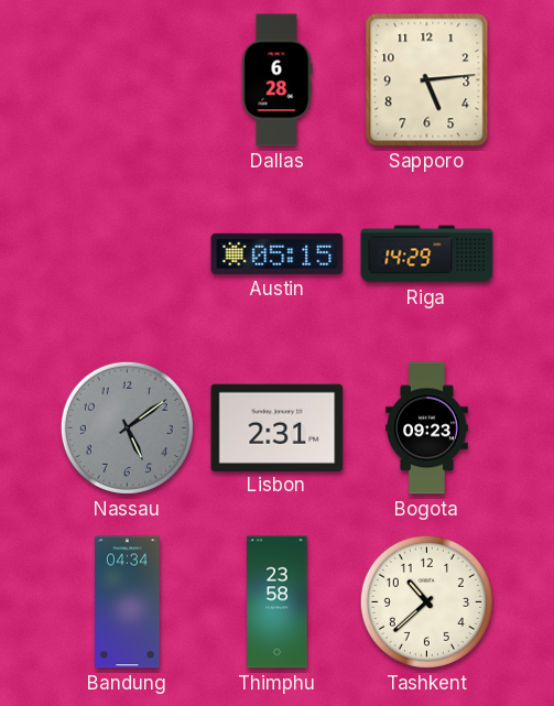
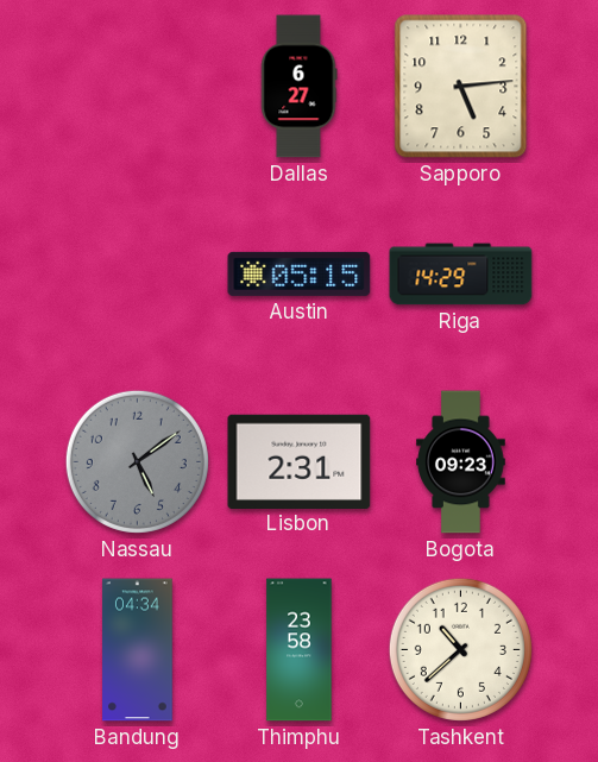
Dallas: 6:28 -> 6:27 (298, 87)
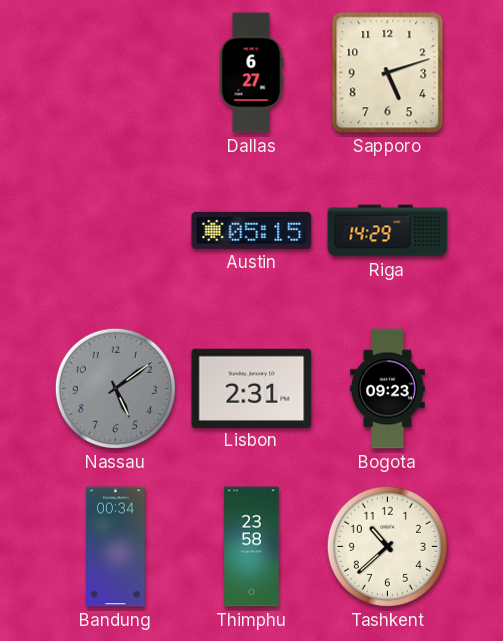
Sapporo: 5:14 -> 5:12 (388, 73)
Bandung: 04:34 -> 00:34 (116, 547)
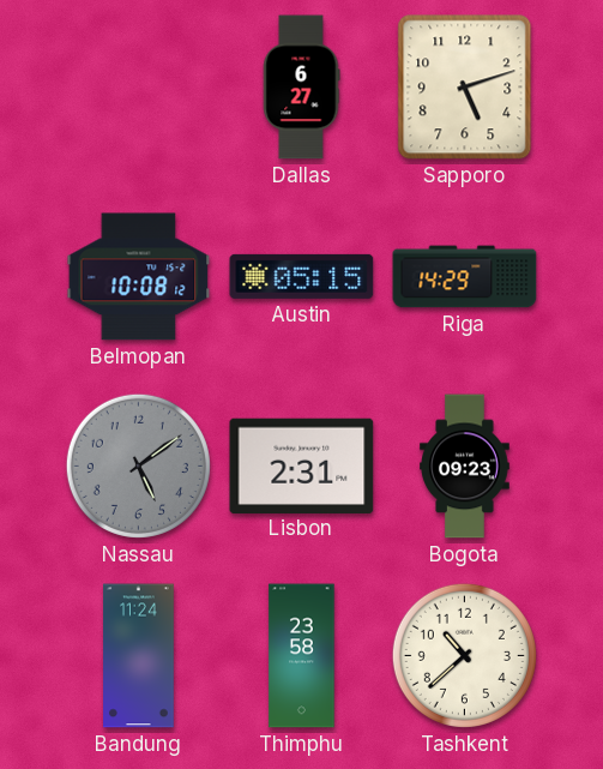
Belmopan: none -> 10:08 (139, 277)
Bandung: 00:34 -> 11:24 (139, 656)
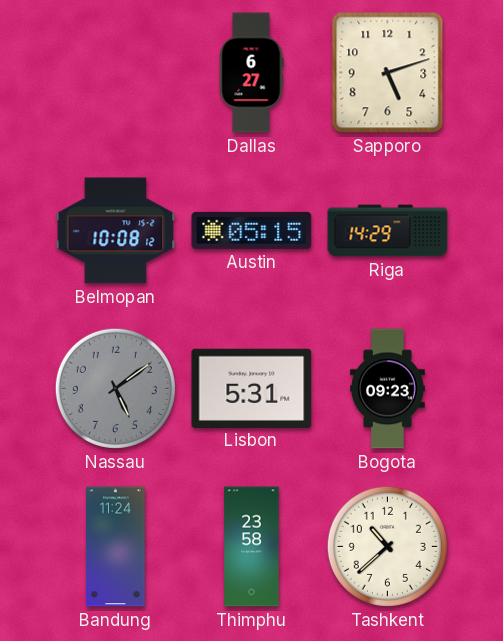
Lisbon: 2:31 -> 5:31 (252, 388)
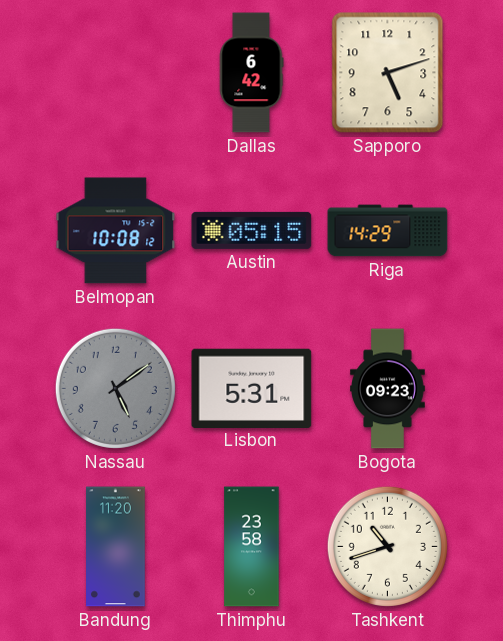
Dallas: 6:27 -> 6:42 (251, 73)
Bandung: 11:24 -> 11:20 (116, 547)
Tashkent: 10:38 -> 10:42 (387, 546)
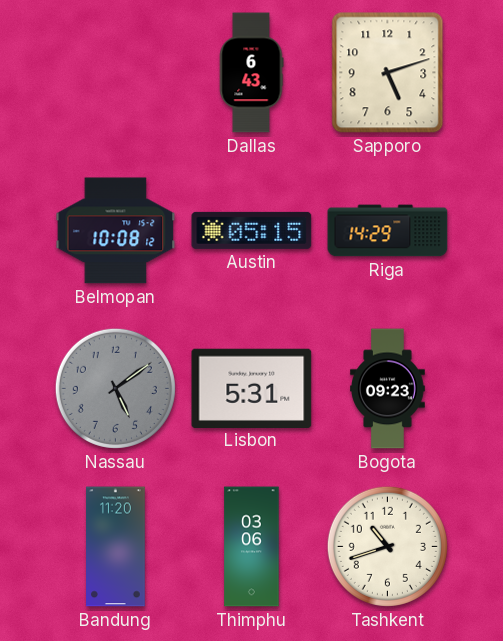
Dallas: 6:42 -> 6:43 (251, 73)
Thimphu: 23:58 -> 03:06 (252, 547)
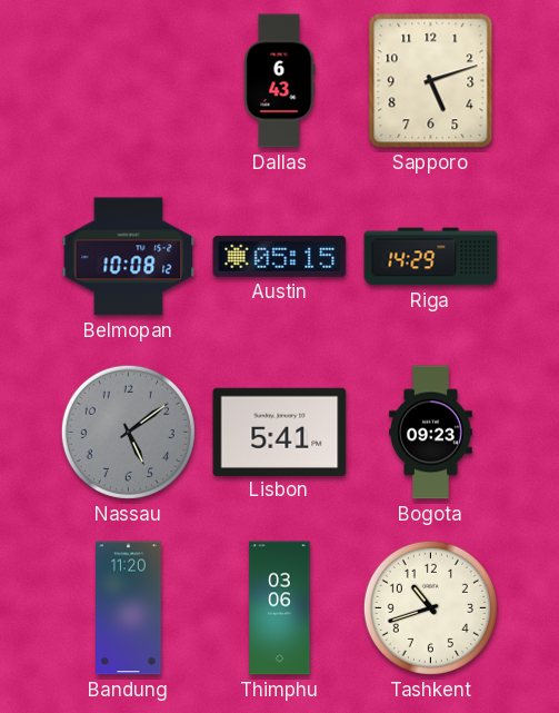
Lisbon: 5:31 -> 5:41 (280, 432)
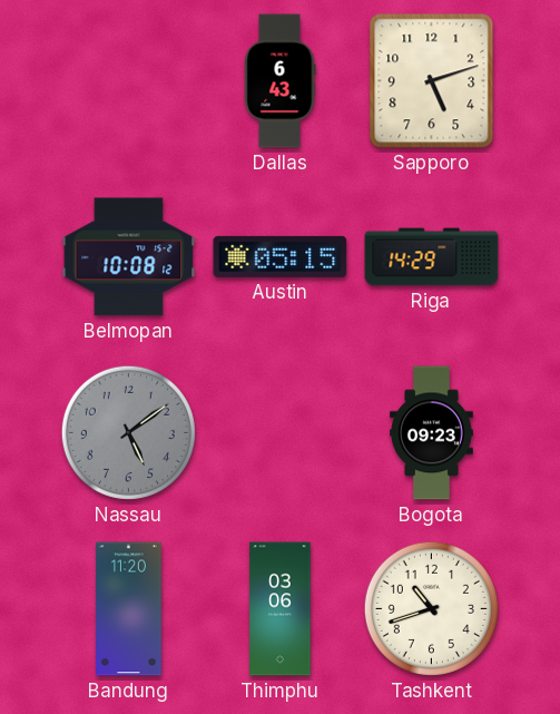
Lisbon: 5:41 -> none (280, 432)
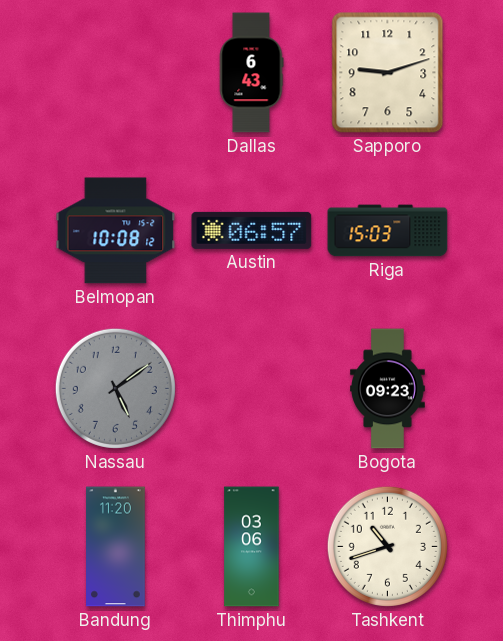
Sapporo: 5:12 -> 9:12 (388, 73)
Austin: 05:15 -> 06:57 (252, 230)
Riga: 14:29 -> 15:03 (388, 231)
